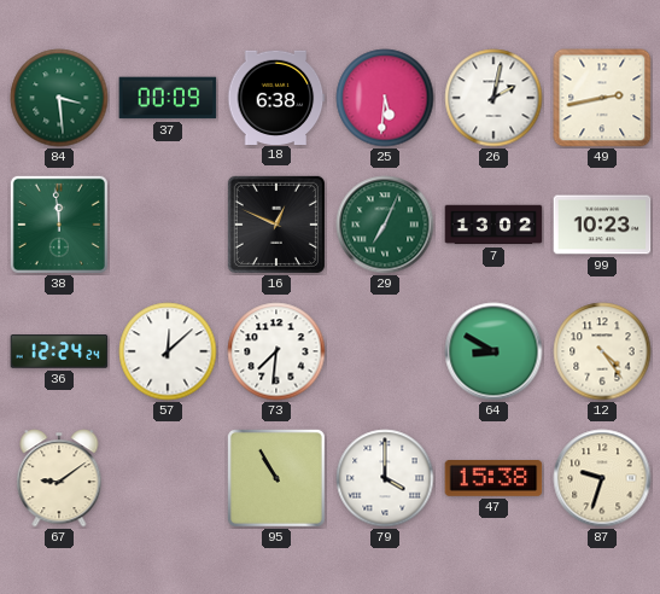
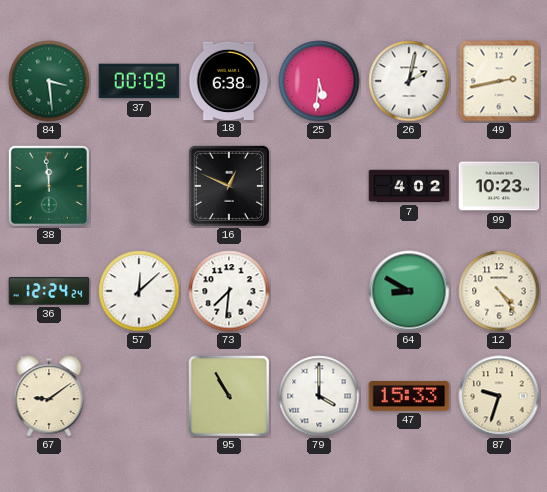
29: 7:04 -> none (385, 225)
7: 13:02 -> 4:02 (409, 186)
47: 15:38 -> 15:33 (409, 397)
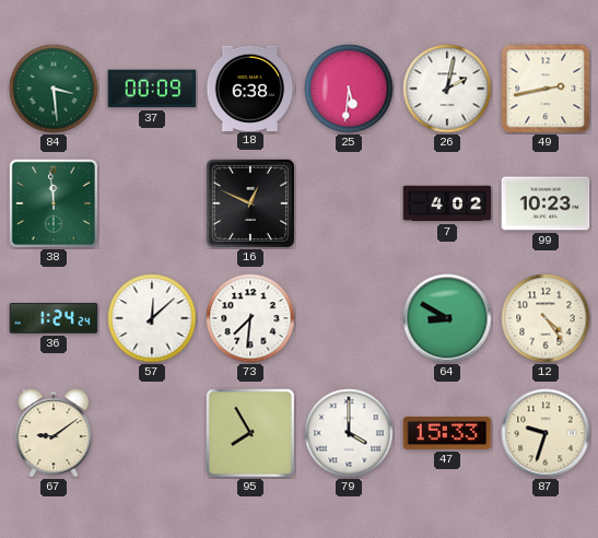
36: 12:24 -> 1:24 (54, 318)
95: 10:55 -> 7:55 (250, 433)
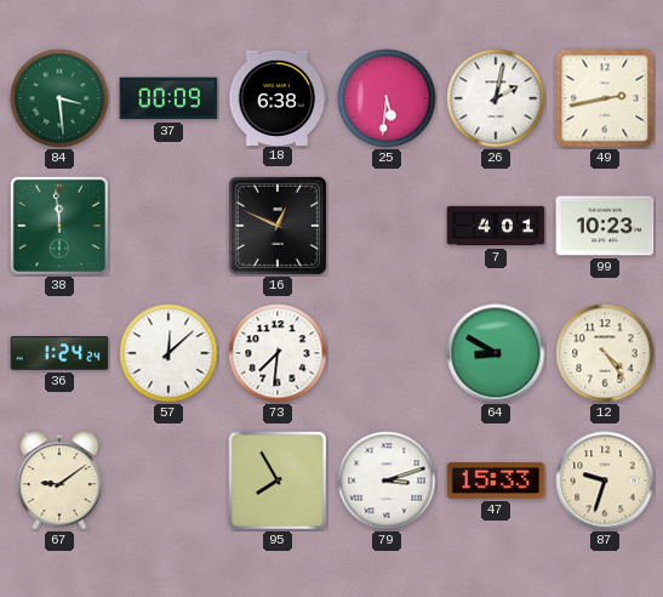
7: 4:02 -> 4:01 (496, 226)
79: 4:00 -> 3:12 (387, 481)
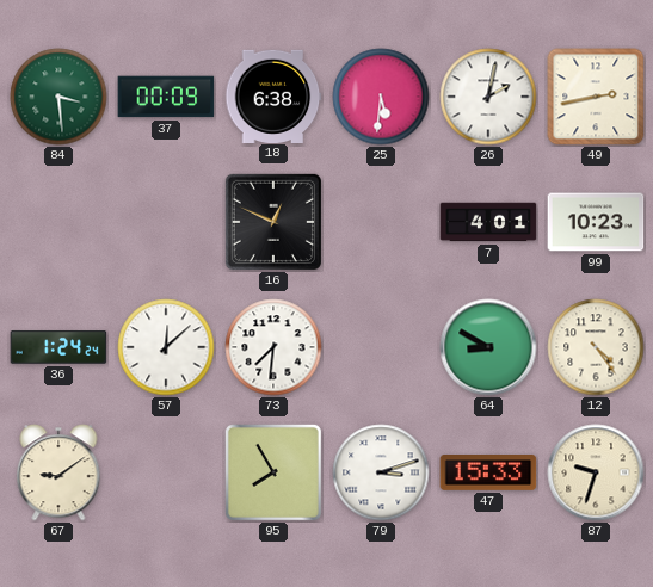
38: 11:59 -> none (59, 226)
